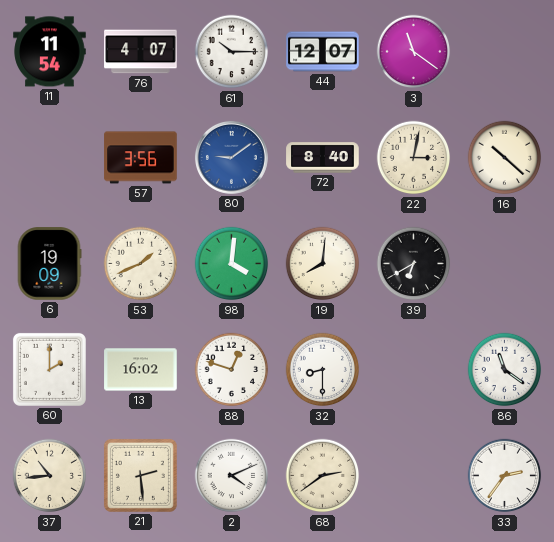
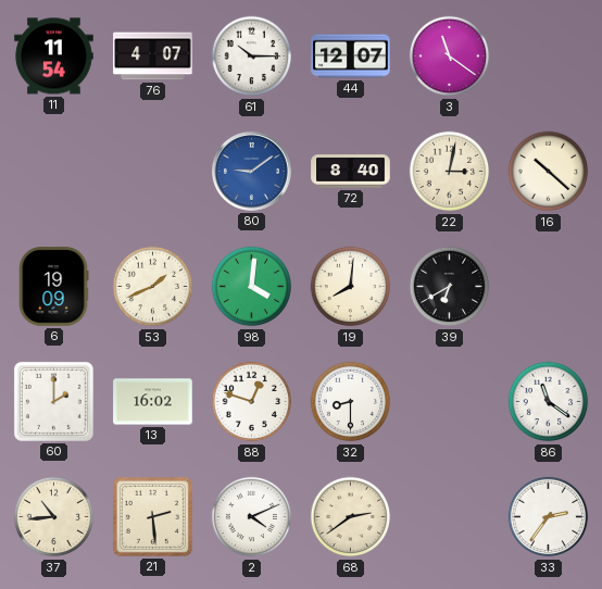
57: 3:56 -> none (141, 158)
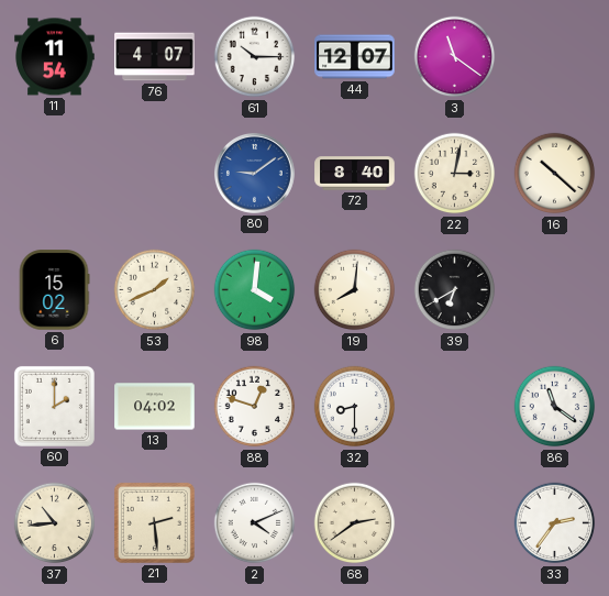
6: 19:09 -> 15:02 (54, 290)
13: 16:02 -> 04:02 (155, 407)
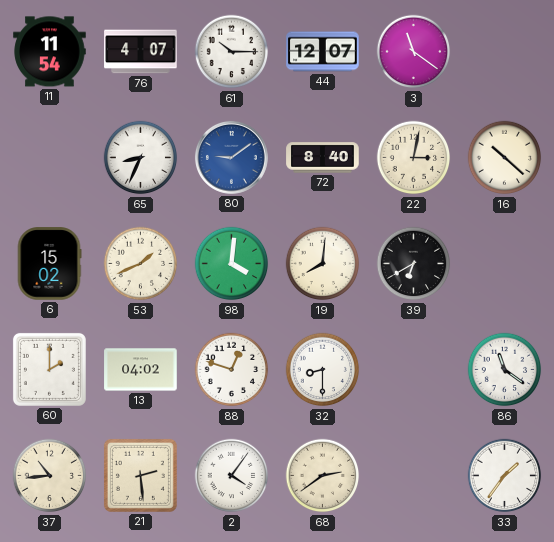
65: none -> 8:34 (141, 158)
2: 4:11 -> 4:06 (232, 476)
33: 2:36 -> 1:36 (505, 476)
